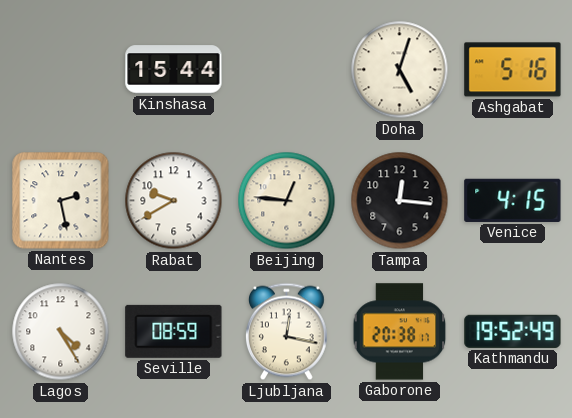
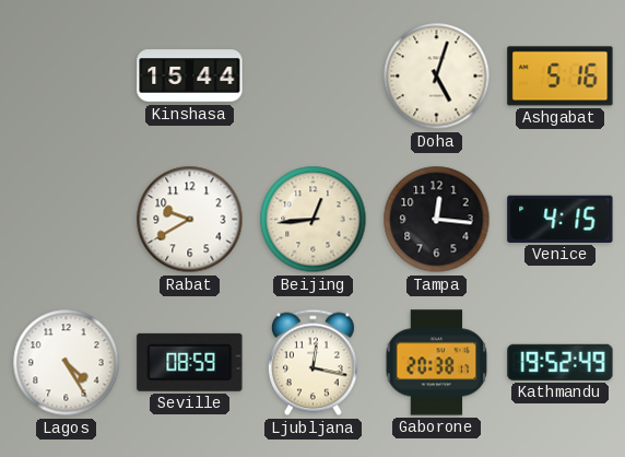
Nantes: 2:28 -> none (61, 201)
Beijing: 12:46 -> 12:44 (314, 220)
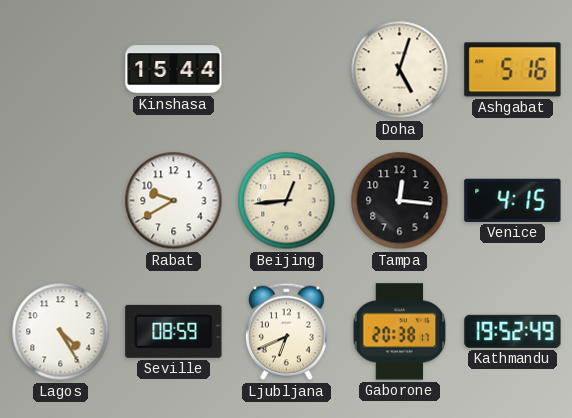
Ljubljana: 12:17 -> 6:41 (286, 332)
